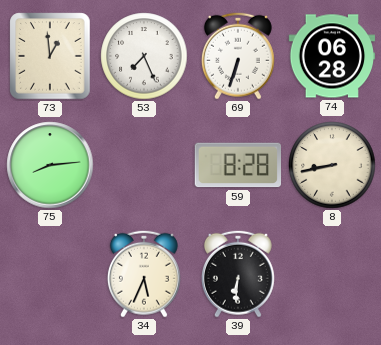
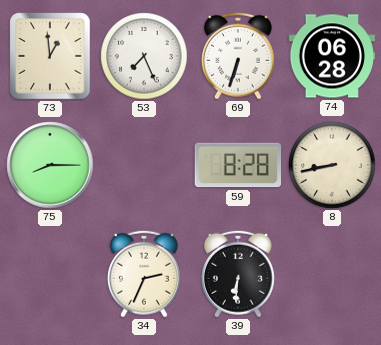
75: 8:14 -> 8:15 (50, 165)
34: 5:34 -> 2:34 (144, 274)
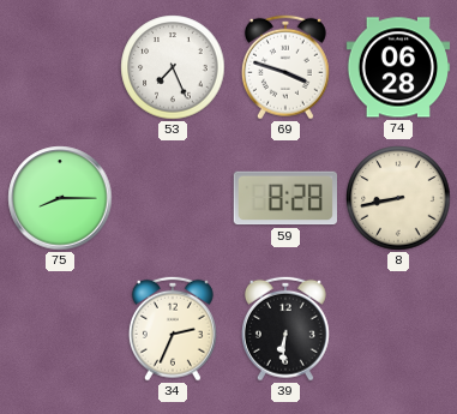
73: 12:59 -> none (50, 56)
69: 6:33 -> 3:48 (285, 67)
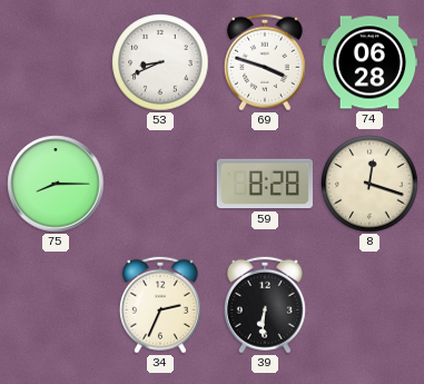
53: 7:26 -> 8:41 (160, 62)
8: 8:43 -> 12:18 (369, 184)
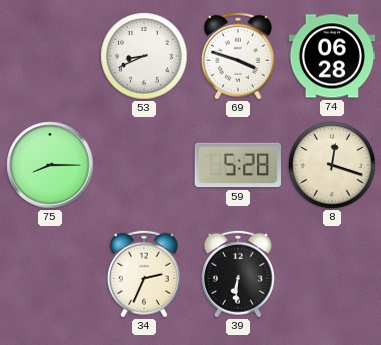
59: 8:28 -> 5:28 (237, 165)
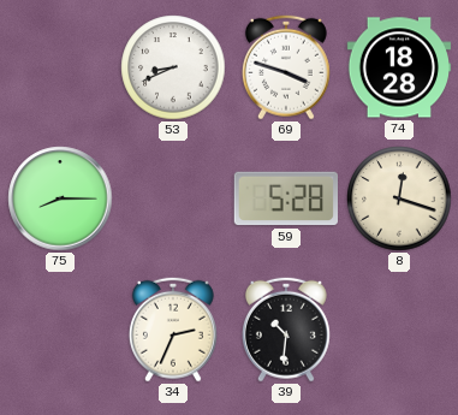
74: 06:28 -> 18:28 (399, 67)
39: 6:31 -> 10:31 (286, 330)
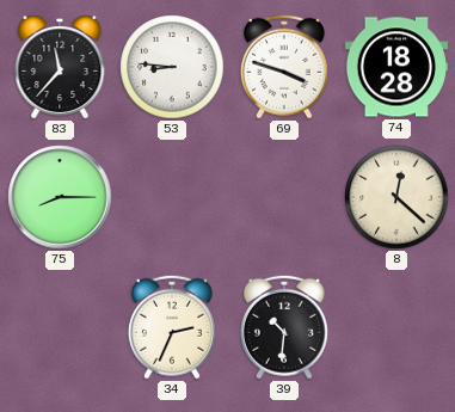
83: none -> 11:37 (60, 68)
53: 8:41 -> 8:46 (172, 67)
59: 5:28 -> none (285, 198)
8: 12:18 -> 12:22 (396, 197)
